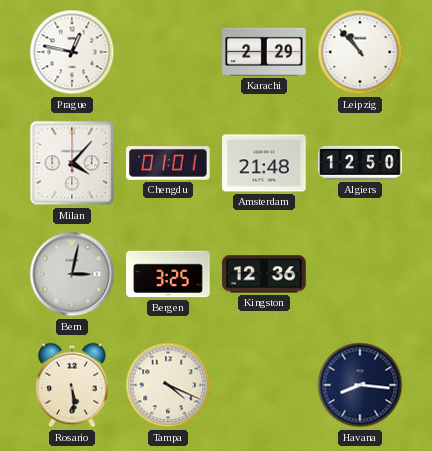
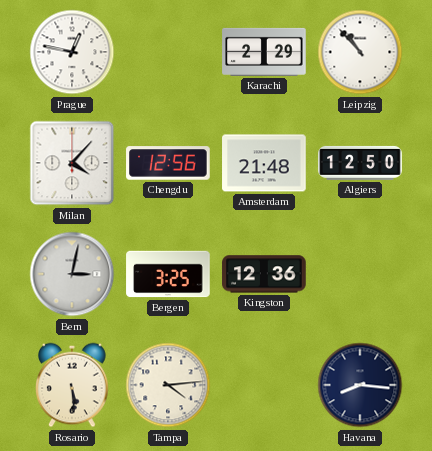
Chengdu: 01:01 -> 12:56 (168, 163)
Tampa: 4:19 -> 4:14 (168, 385)
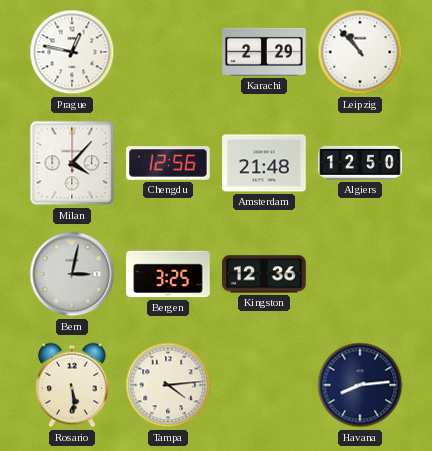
Havana: 8:16 -> 8:14 (360, 385)
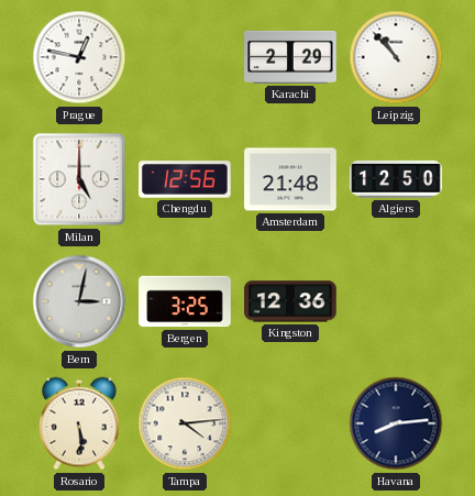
Milan: 4:07 -> 5:00 (79, 179)
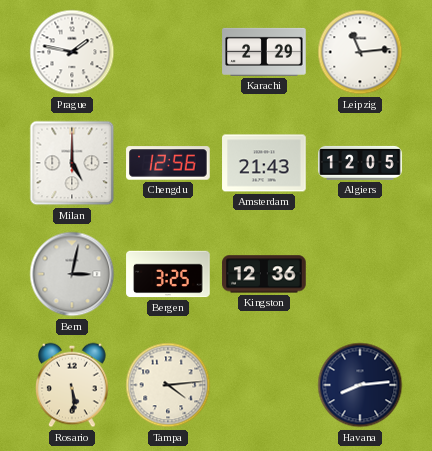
Prague: 12:47 -> 1:47 (72, 52)
Leipzig: 10:53 -> 11:14 (360, 52)
Amsterdam: 21:48 -> 21:43 (264, 163)
Algiers: 12:50 -> 12:05 (360, 163)
